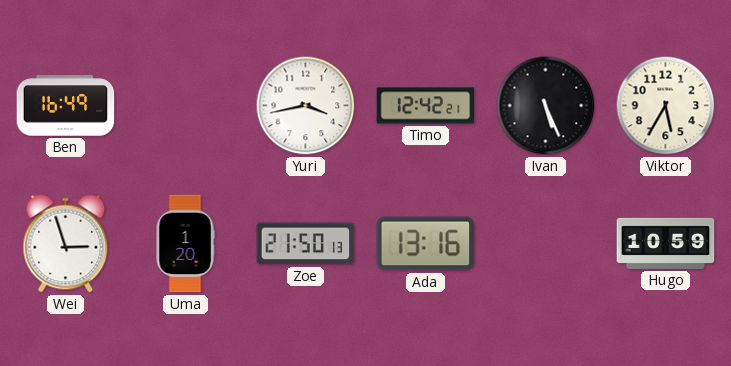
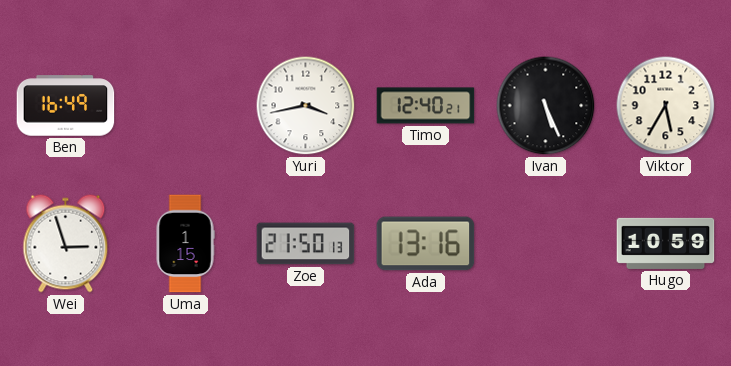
Timo: 12:42 -> 12:40 (426, 106)
Uma: 1:20 -> 1:15 (185, 244)
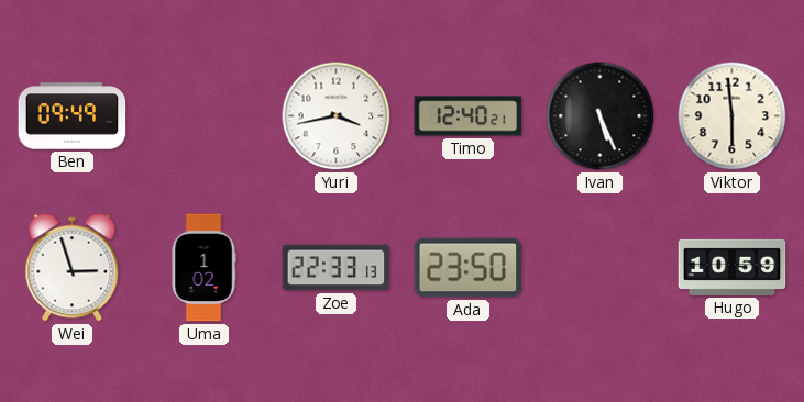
Ben: 16:49 -> 09:49 (73, 116)
Viktor: 5:35 -> 5:59 (733, 116)
Uma: 1:15 -> 1:02 (203, 268)
Zoe: 21:50 -> 22:33 (337, 268)
Ada: 13:16 -> 23:50 (469, 268)
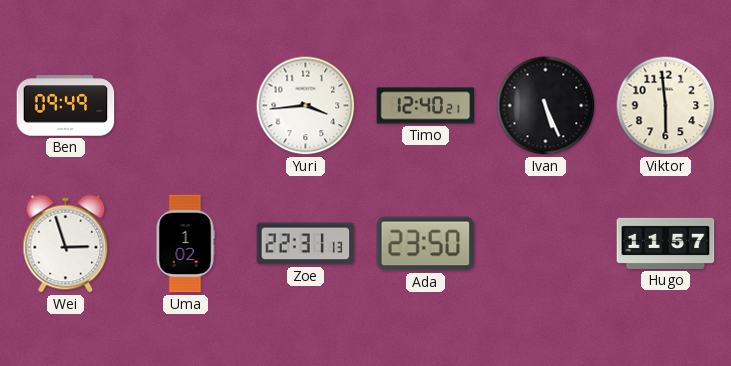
Yuri: 3:43 -> 3:44 (306, 106)
Zoe: 22:33 -> 22:31 (306, 244)
Hugo: 10:59 -> 11:57 (666, 243)
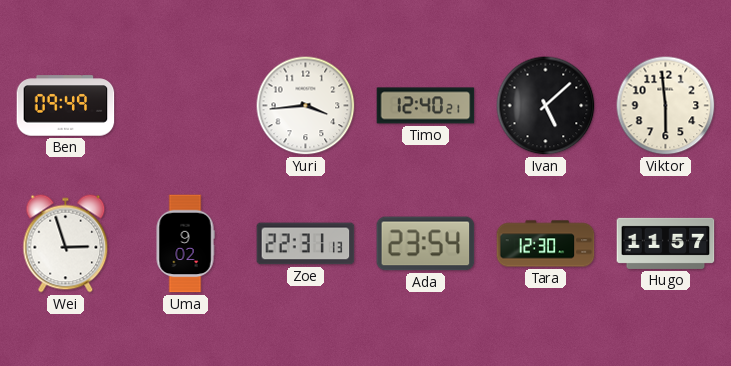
Ivan: 5:26 -> 5:08 (546, 106)
Uma: 1:02 -> 9:02 (185, 244)
Ada: 23:50 -> 23:54 (426, 244)
Tara: none -> 12:30 (546, 244)
